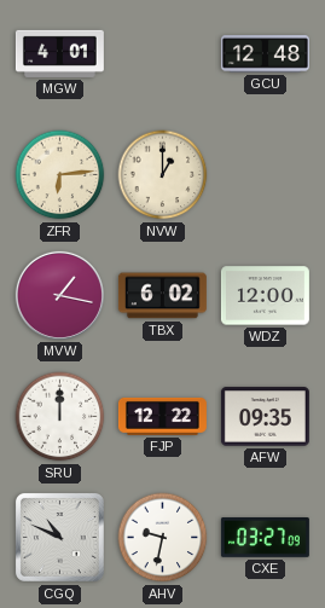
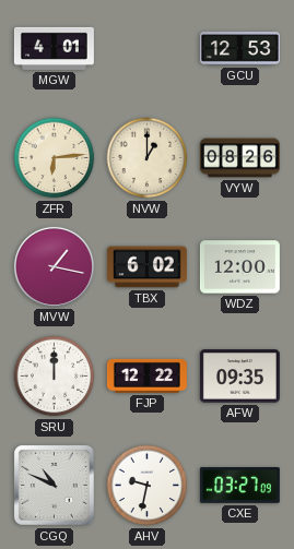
GCU: 12:48 -> 12:53 (239, 49)
VYW: none -> 08:26 (239, 158)
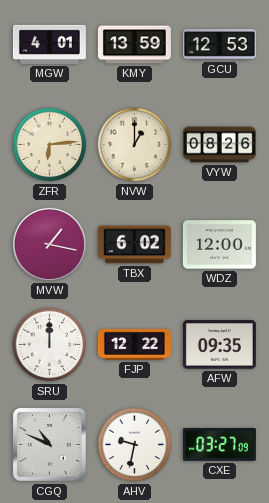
KMY: none -> 13:59 (134, 45)
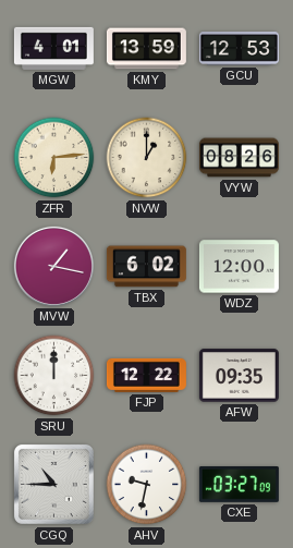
CGQ: 10:49 -> 10:45 (53, 484)
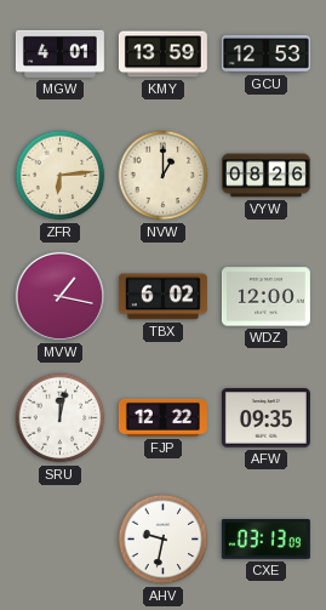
SRU: 12:00 -> 12:02 (61, 418)
CGQ: 10:45 -> none (53, 484)
CXE: 03:27 -> 03:13 (265, 540)
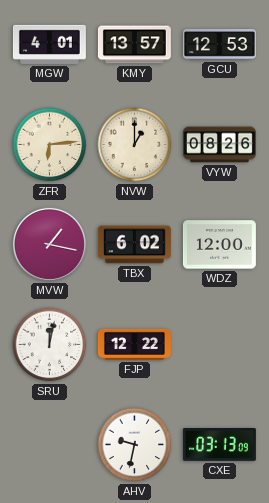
KMY: 13:59 -> 13:57 (134, 45)
AFW: 09:35 -> none (265, 418)
